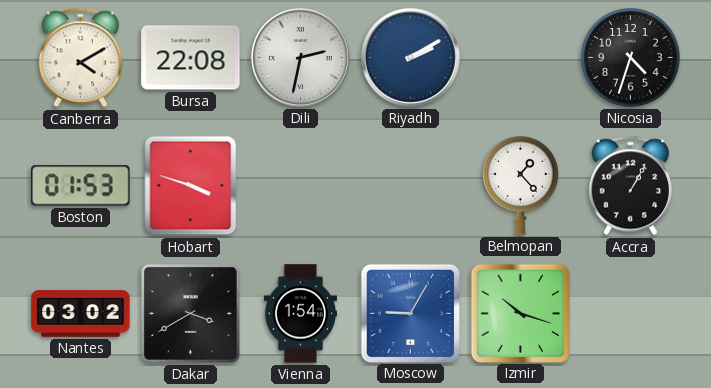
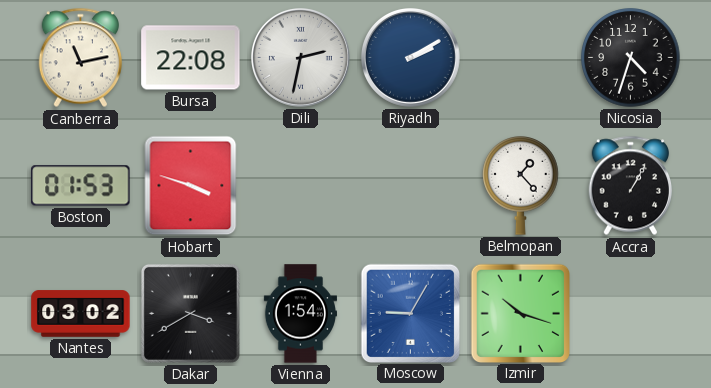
Canberra: 4:10 -> 11:13 (81, 58)
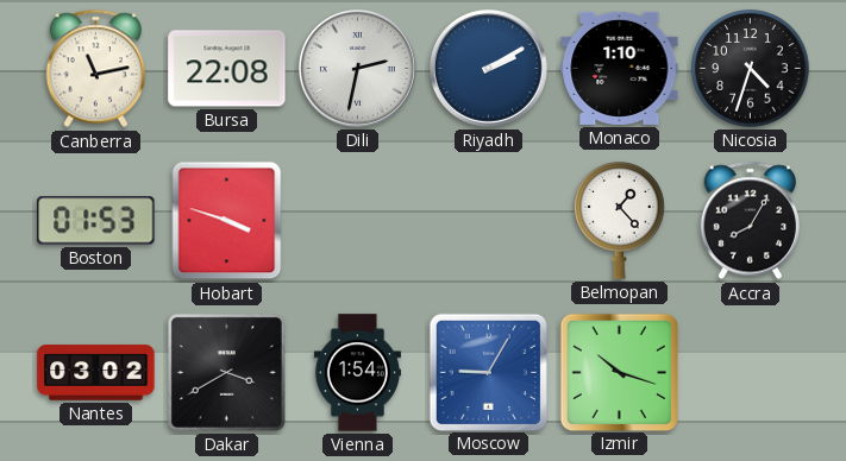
Monaco: none -> 1:10 (620, 68)
Accra: 1:05 -> 8:05 (751, 221)
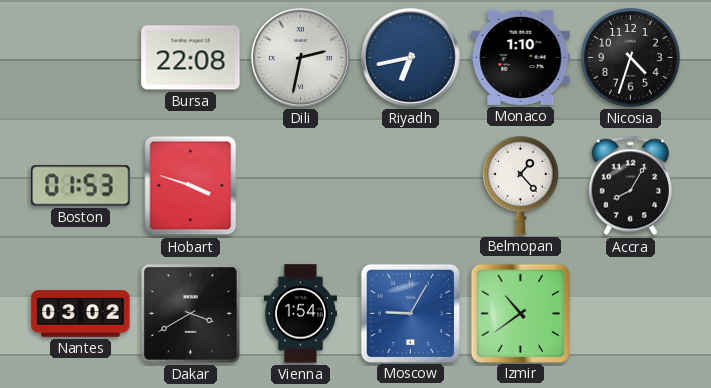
Canberra: 11:13 -> none (96, 69)
Riyadh: 2:10 -> 6:43 (411, 58)
Izmir: 10:18 -> 10:39 (520, 313)
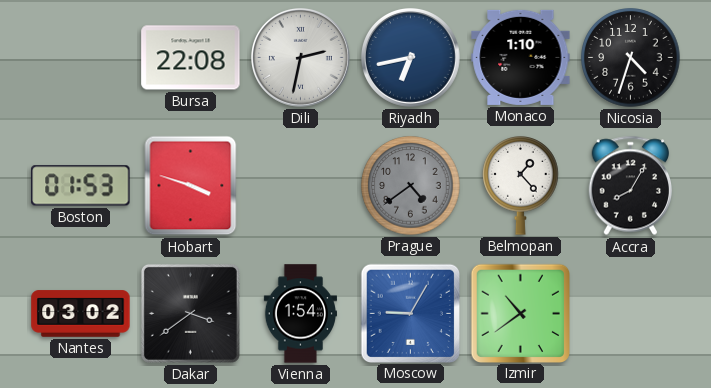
Prague: none -> 4:39 (411, 186)
Dakar: 3:40 -> 3:39 (190, 313)
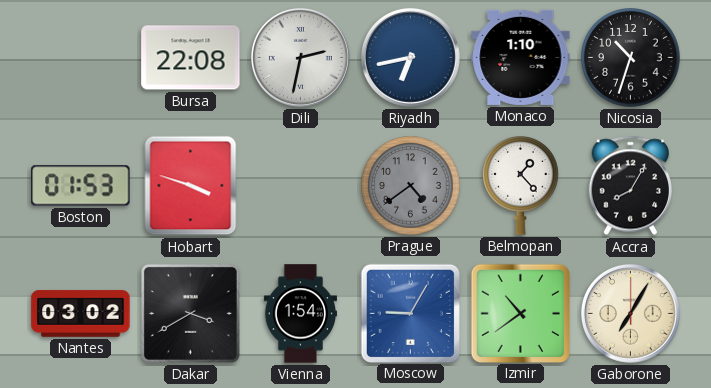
Nicosia: 4:33 -> 10:33 (631, 58)
Dakar: 3:39 -> 3:40 (190, 313)
Gaborone: none -> 7:05 (631, 314)
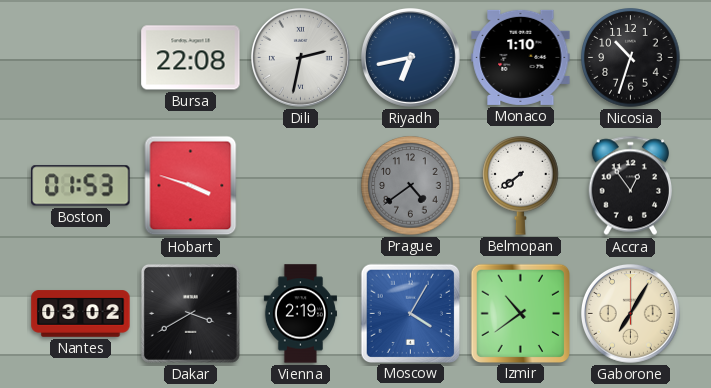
Belmopan: 1:23 -> 7:39 (521, 186)
Accra: 8:05 -> 12:54 (631, 186)
Vienna: 1:54 -> 2:19 (300, 314)
Moscow: 9:05 -> 4:05 (410, 313)
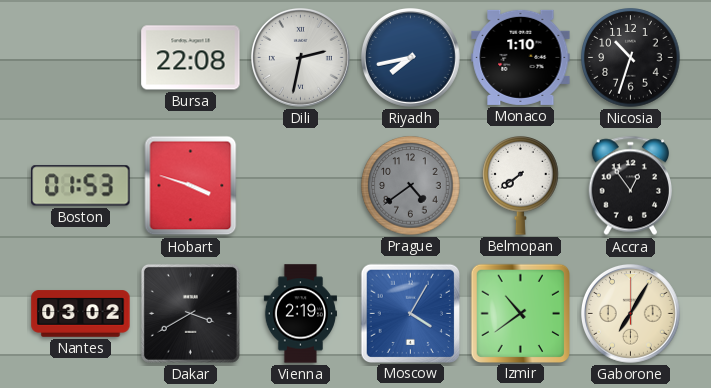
Riyadh: 6:43 -> 7:43 (411, 58)
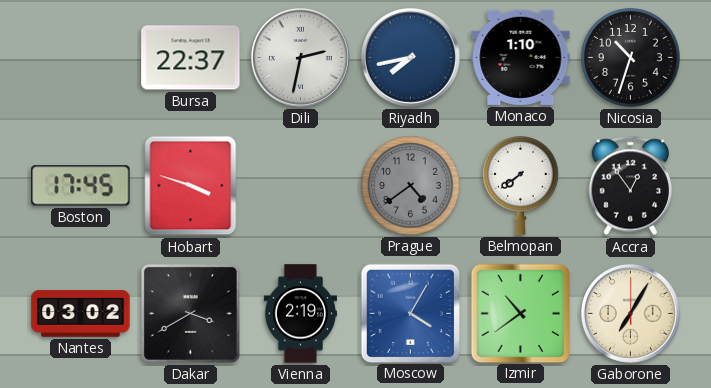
Bursa: 22:08 -> 22:37 (191, 58)
Boston: 01:53 -> 17:45 (81, 186)
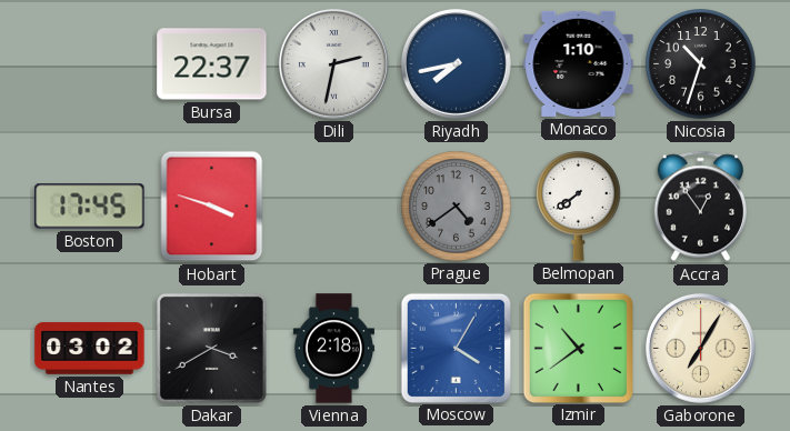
Vienna: 2:19 -> 2:18 (333, 349)
